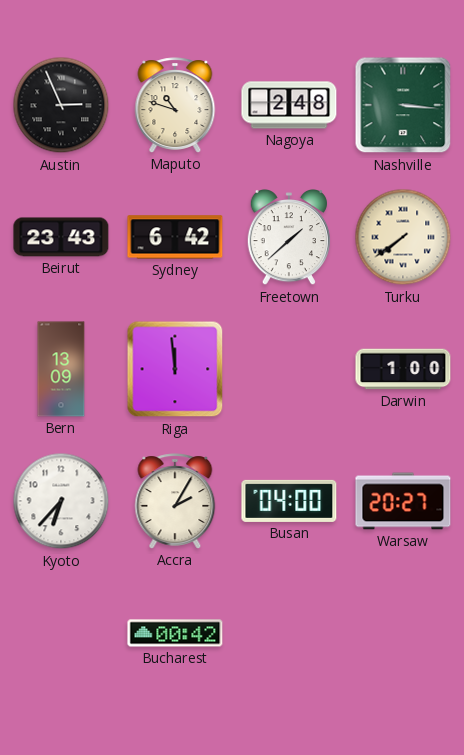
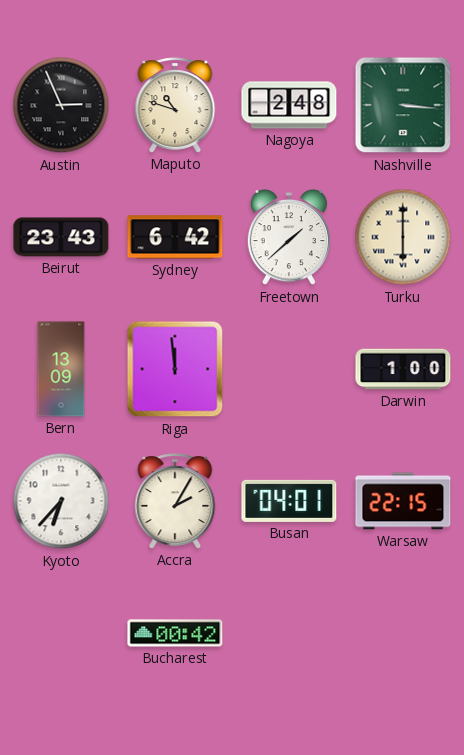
Turku: 7:39 -> 6:00 (403, 237)
Busan: 04:00 -> 04:01 (289, 501)
Warsaw: 20:27 -> 22:15 (403, 501)
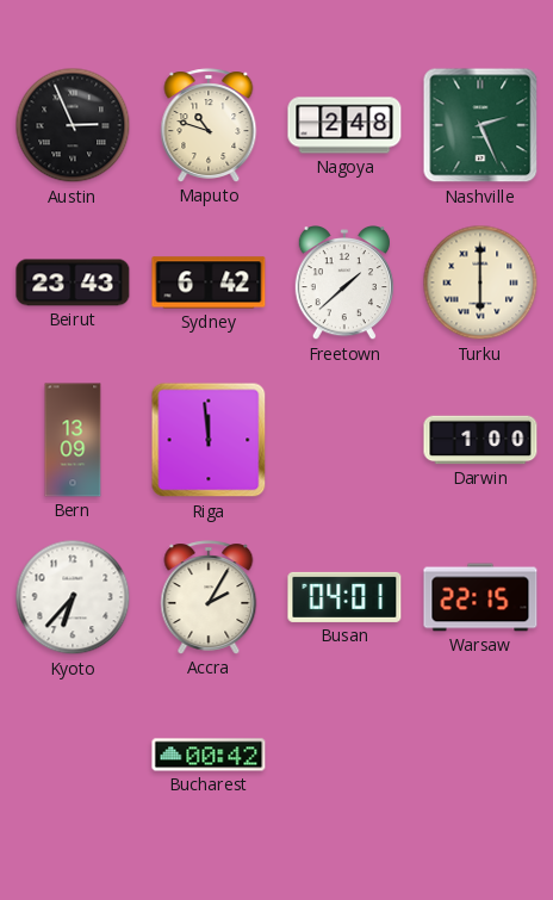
Nashville: 3:16 -> 2:26 (480, 125)
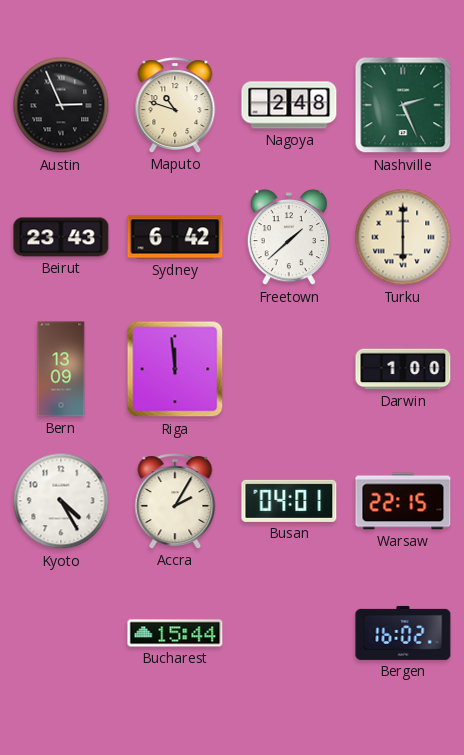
Kyoto: 6:37 -> 4:25 (61, 501)
Bucharest: 00:42 -> 15:44 (175, 633)
Bergen: none -> 16:02 (403, 633)
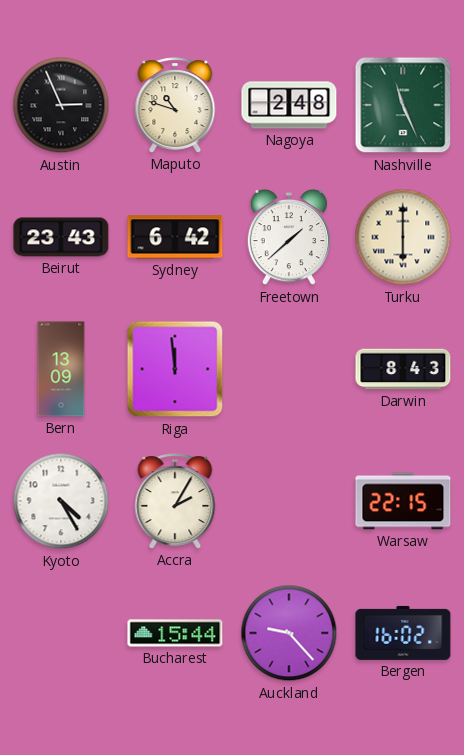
Nashville: 2:26 -> 11:26 (403, 105)
Darwin: 1:00 -> 8:43 (403, 369)
Busan: 04:01 -> none (289, 501)
Auckland: none -> 9:23 (289, 633)
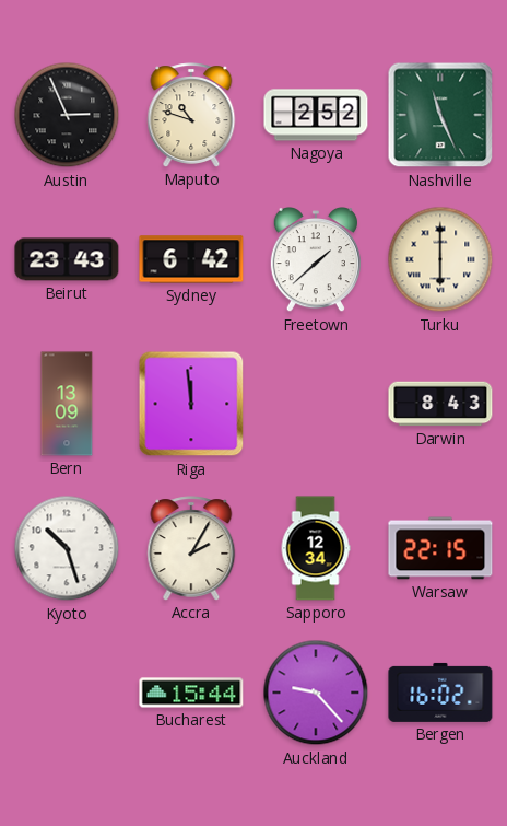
Nagoya: 2:48 -> 2:52 (316, 115)
Kyoto: 4:25 -> 10:27 (67, 548)
Sapporo: none -> 12:34 (316, 548)
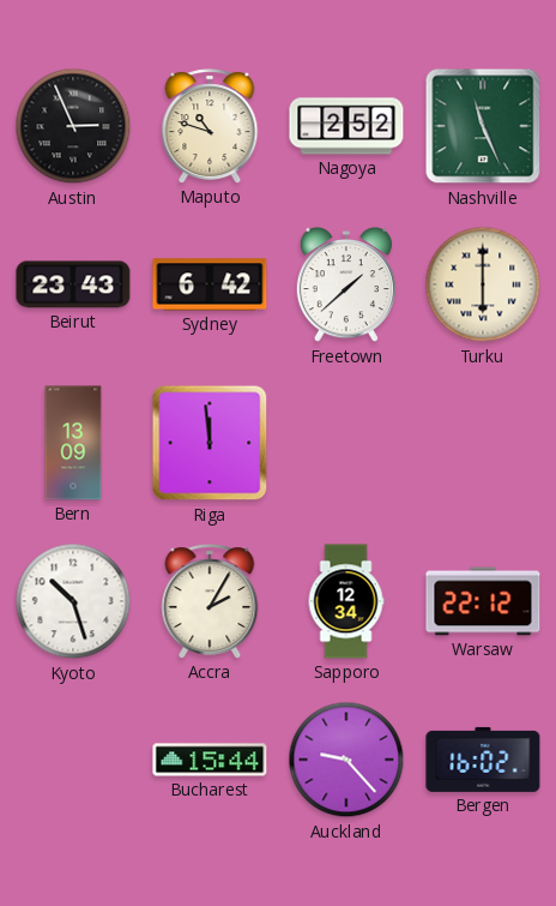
Darwin: 8:43 -> none (440, 404)
Warsaw: 22:15 -> 22:12 (483, 601)
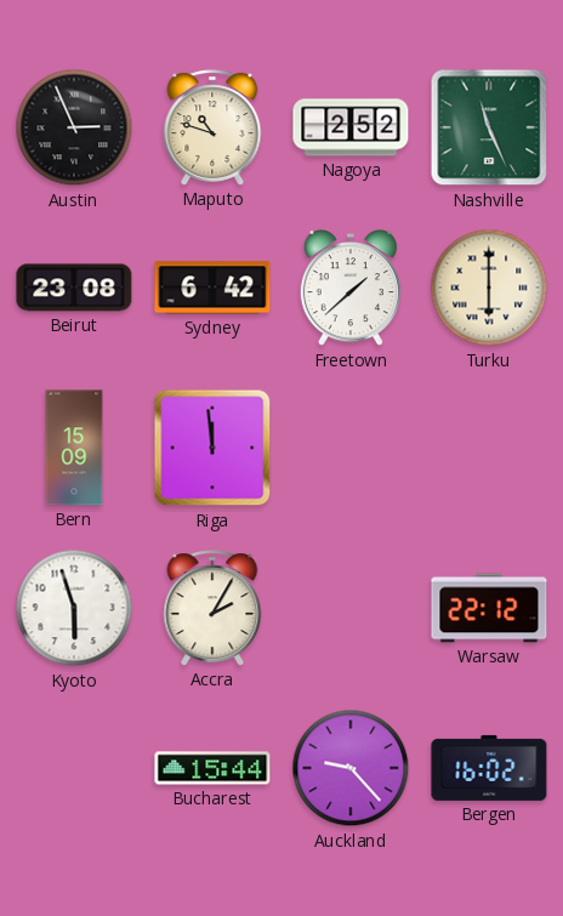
Beirut: 23:43 -> 23:08 (74, 288)
Bern: 13:09 -> 15:09 (74, 448)
Kyoto: 10:27 -> 5:57 (74, 608)
Sapporo: 12:34 -> none (346, 601)
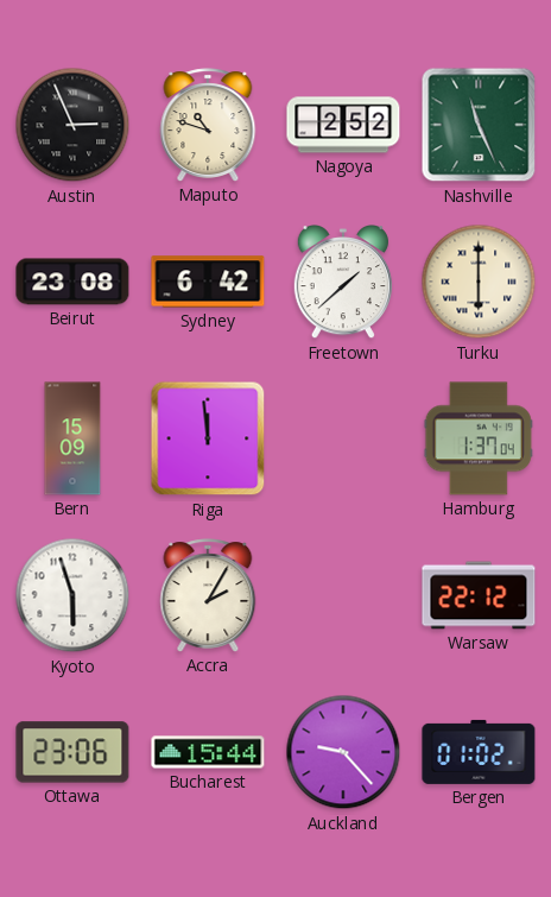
Hamburg: none -> 1:37 (479, 438)
Ottawa: none -> 23:06 (72, 752)
Bergen: 16:02 -> 01:02 (479, 752)
